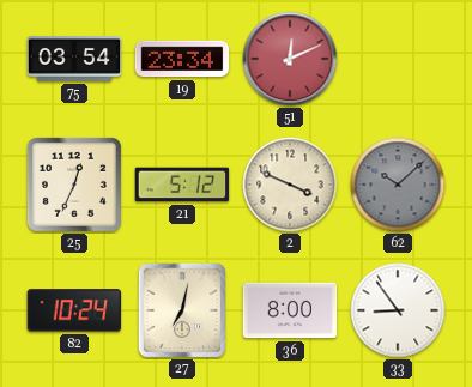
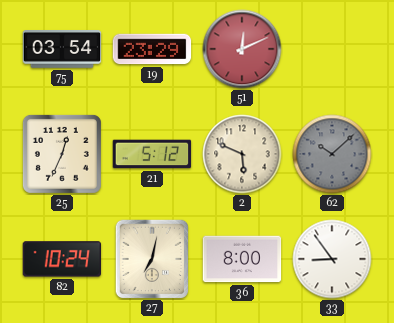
19: 23:34 -> 23:29 (152, 49)
2: 3:49 -> 5:49 (242, 154)
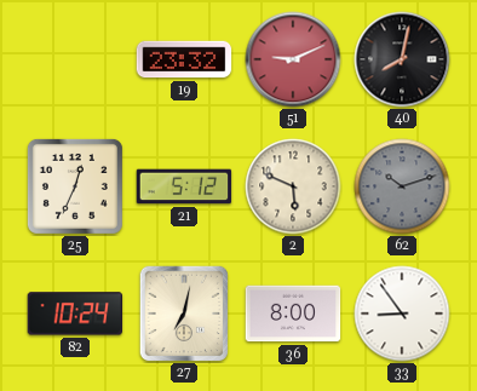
75: 03:54 -> none (62, 49)
19: 23:29 -> 23:32 (184, 59)
51: 12:11 -> 9:11 (293, 59)
40: none -> 8:02 (402, 59)
62: 10:08 -> 10:12 (402, 186)
